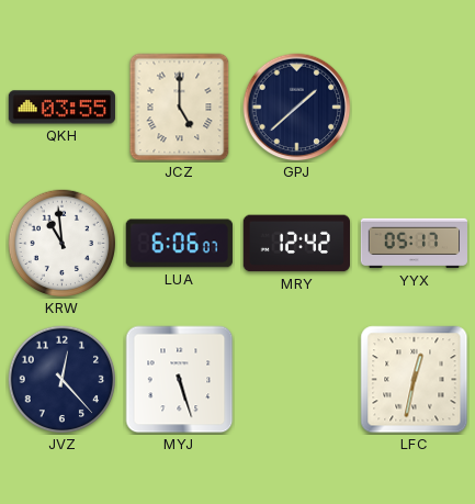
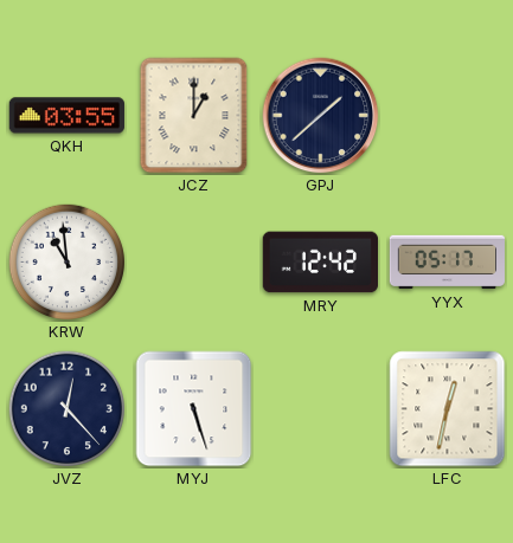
JCZ: 5:00 -> 1:00 (194, 116)
LUA: 6:06 -> none (179, 244)
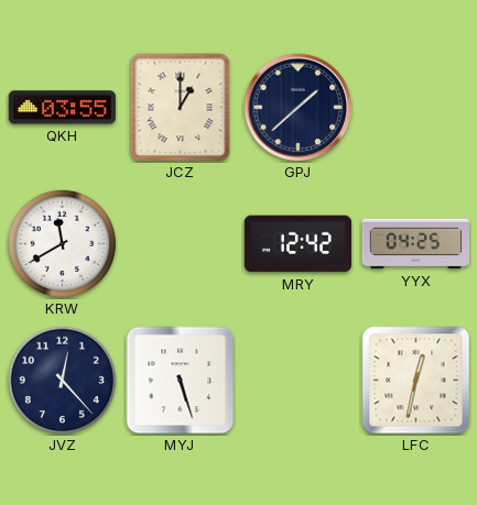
KRW: 10:59 -> 11:40 (63, 244)
YYX: 05:17 -> 04:25 (415, 244)
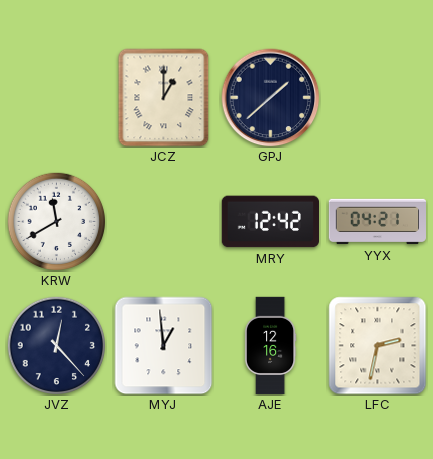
QKH: 03:55 -> none (62, 108)
YYX: 04:25 -> 04:21 (377, 222)
MYJ: 5:27 -> 12:59 (164, 346)
AJE: none -> 12:16 (270, 346)
LFC: 12:32 -> 2:32 (378, 346)
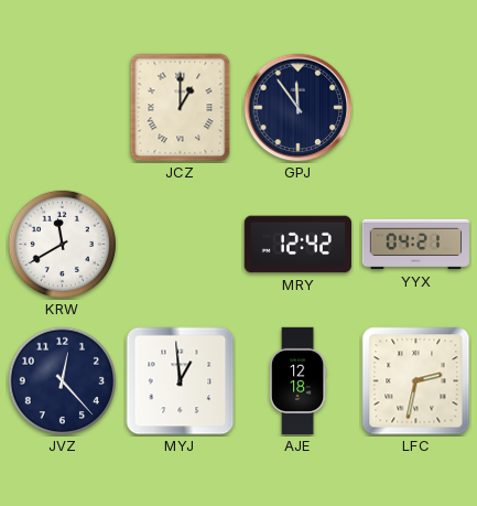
GPJ: 1:38 -> 11:54 (299, 108)
AJE: 12:16 -> 12:18 (297, 381)
